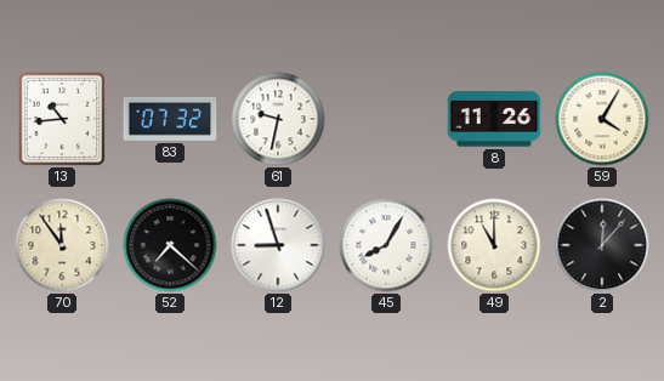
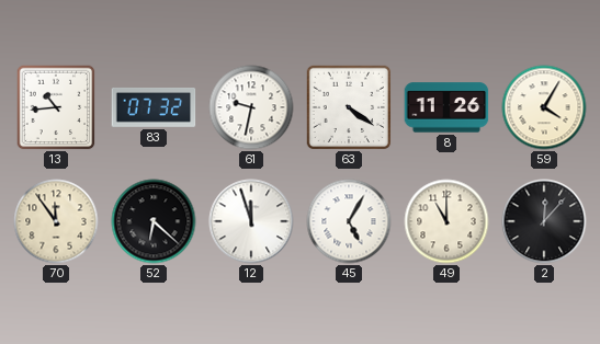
63: none -> 4:21 (349, 107)
52: 7:22 -> 6:22 (154, 221)
12: 8:57 -> 11:57 (251, 221)
45: 8:05 -> 5:05 (349, 221)
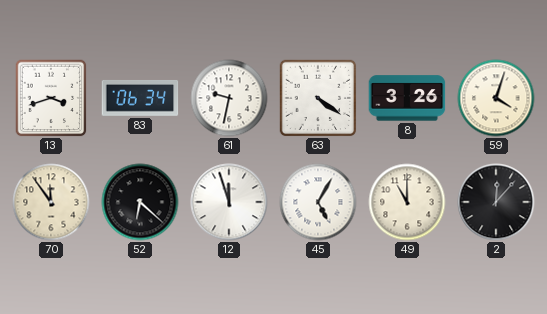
13: 10:44 -> 3:42 (51, 98)
83: 07:32 -> 06:34 (140, 98)
8: 11:26 -> 3:26 (407, 98)
59: 4:05 -> 4:03 (496, 98)
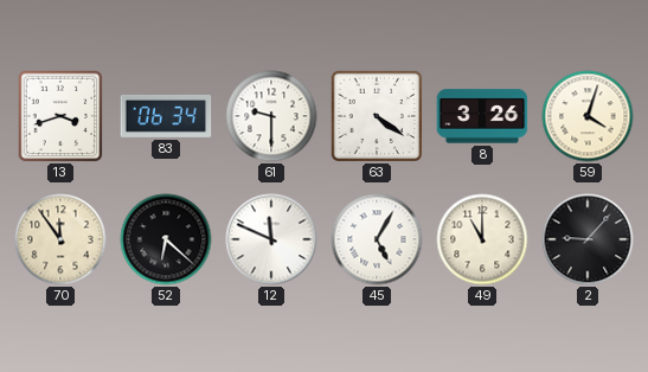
61: 9:32 -> 9:30 (271, 116)
12: 11:57 -> 11:49 (271, 239)
2: 12:07 -> 9:07 (588, 239)
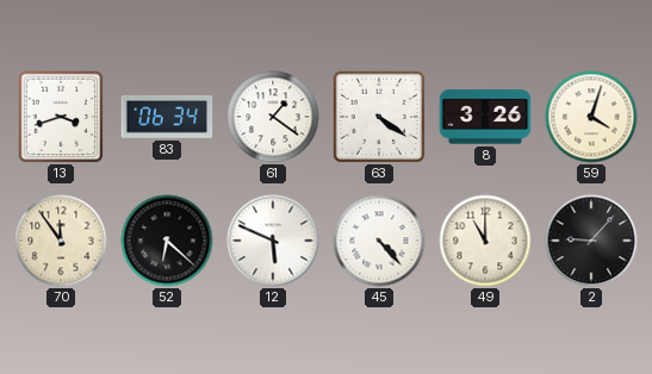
61: 9:30 -> 1:21 (273, 117)
12: 11:49 -> 5:49 (273, 241)
45: 5:05 -> 4:23 (379, 241)
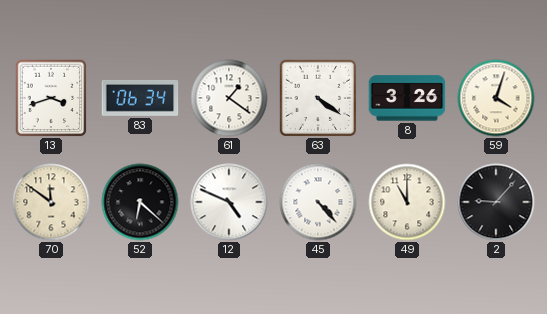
70: 11:54 -> 11:51 (51, 202)
12: 5:49 -> 4:49 (229, 202)
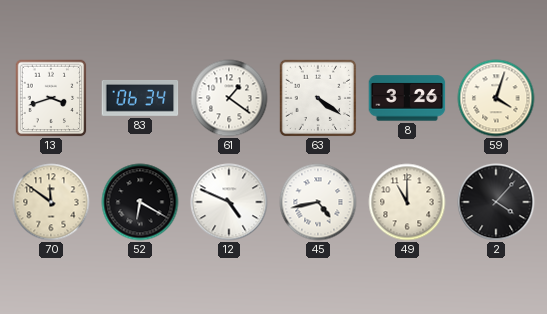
52: 6:22 -> 6:20 (140, 202)
45: 4:23 -> 4:43 (318, 202)
2: 9:07 -> 4:07 (496, 202)
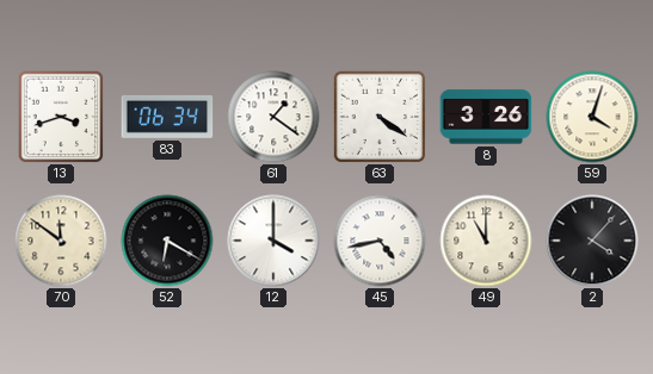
12: 4:49 -> 4:00 (273, 241)
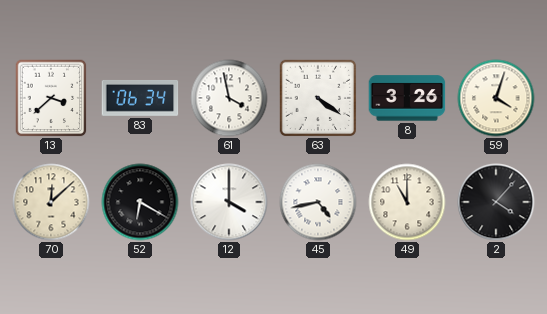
13: 3:42 -> 3:38 (51, 98)
61: 1:21 -> 3:58 (229, 98)
70: 11:51 -> 12:08 (51, 202)
